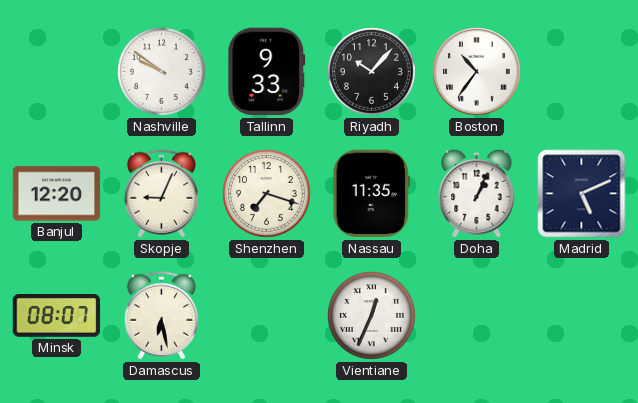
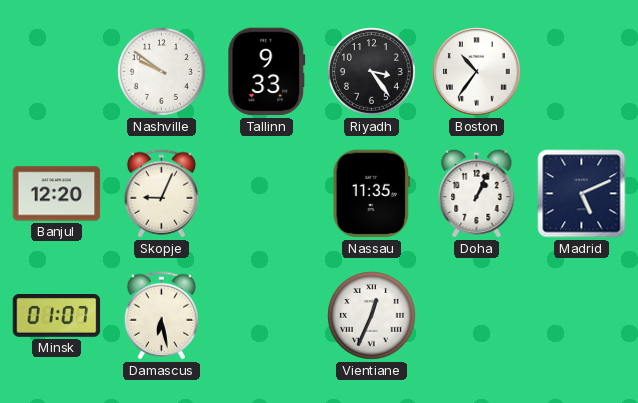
Riyadh: 10:07 -> 3:24 (372, 72)
Shenzhen: 7:18 -> none (267, 194)
Minsk: 08:07 -> 01:07 (57, 316)
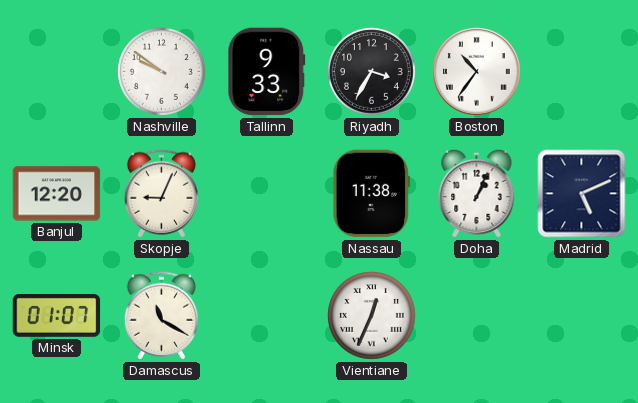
Riyadh: 3:24 -> 3:35 (372, 72)
Nassau: 11:35 -> 11:38 (372, 194)
Damascus: 6:28 -> 11:20 (161, 316)
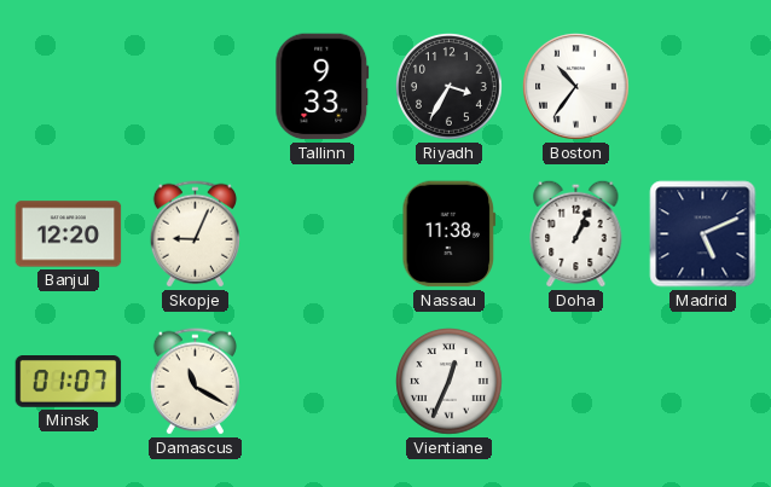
Nashville: 9:51 -> none (162, 72)
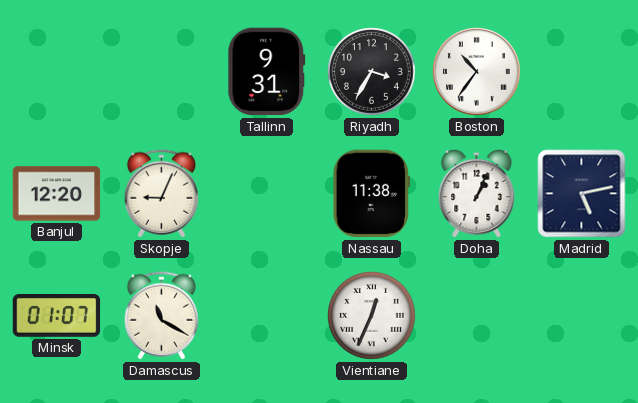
Tallinn: 9:33 -> 9:31 (267, 72)
Madrid: 5:11 -> 5:13 (582, 194)
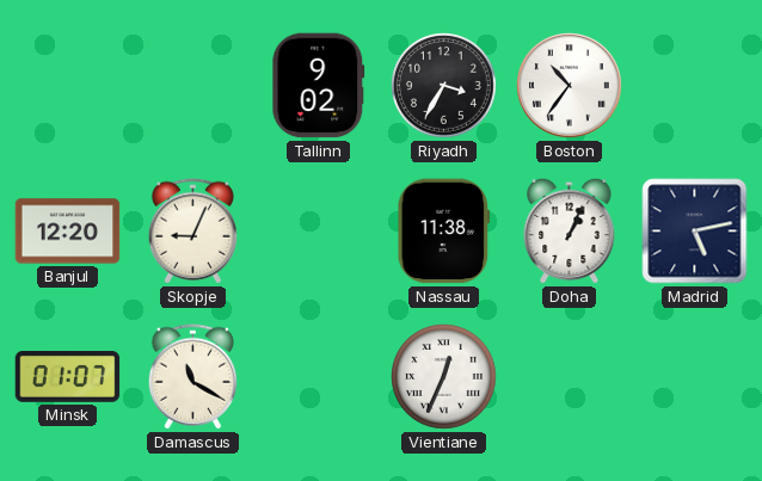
Tallinn: 9:31 -> 9:02 (319, 86)
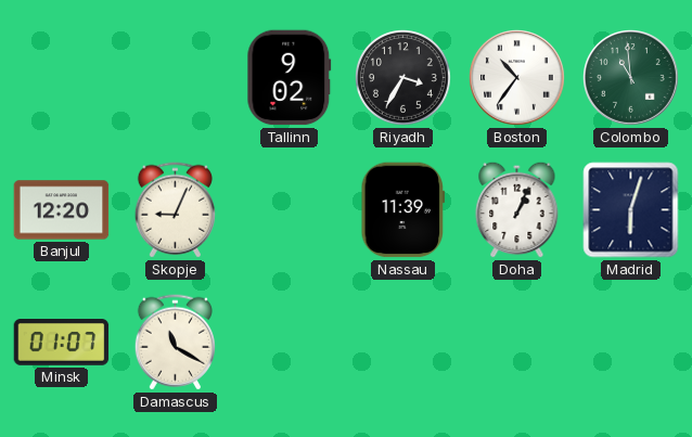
Colombo: none -> 10:59 (631, 78)
Nassau: 11:38 -> 11:39 (403, 210)
Madrid: 5:13 -> 6:03 (631, 210)
Vientiane: 12:34 -> none (444, 377)
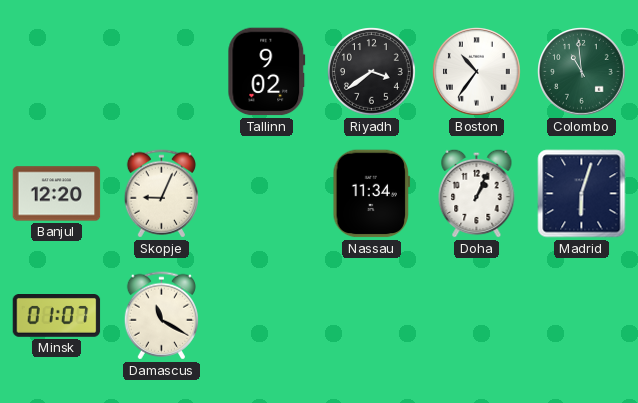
Riyadh: 3:35 -> 3:39 (372, 72)
Nassau: 11:39 -> 11:34 (372, 194)
